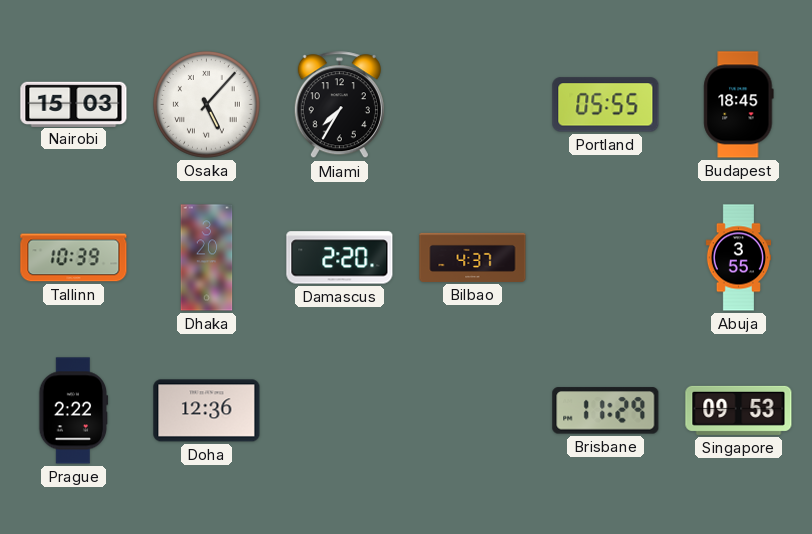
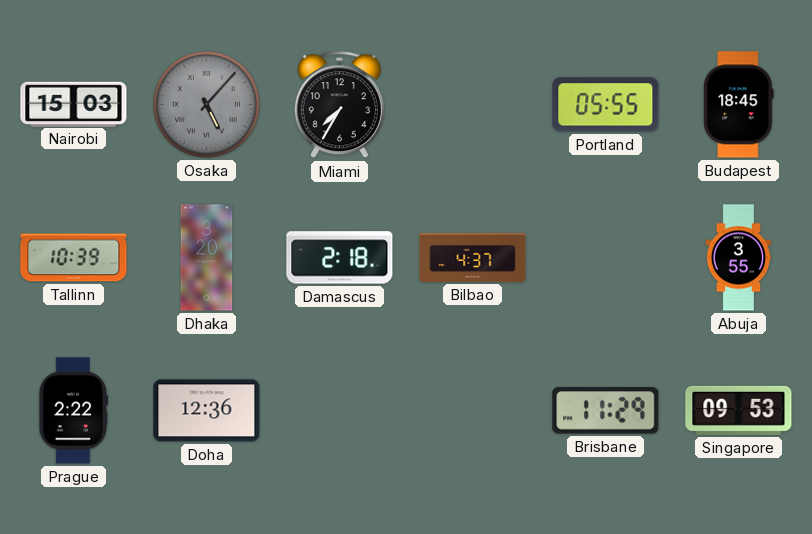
Osaka dial: white -> grey (207, 105)
Damascus: 2:20 -> 2:18 (340, 258)
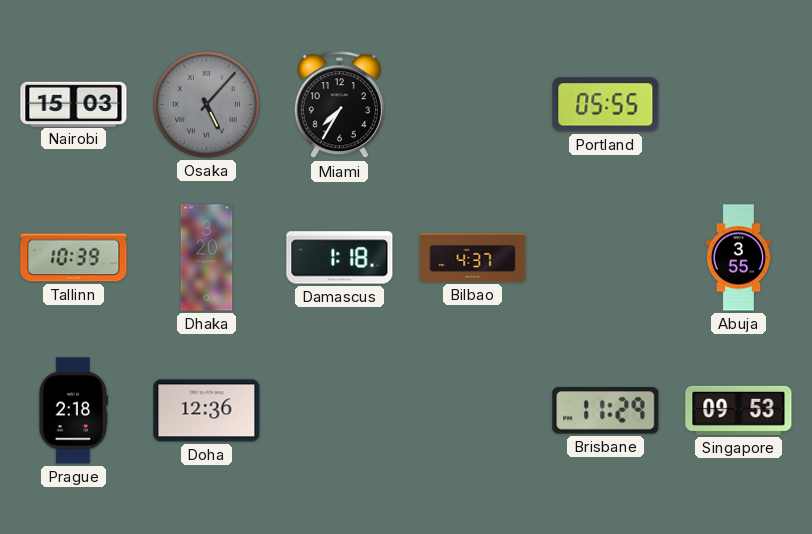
Budapest: 18:45 -> none (739, 105)
Damascus: 2:18 -> 1:18 (340, 258)
Prague: 2:22 -> 2:18 (74, 411)
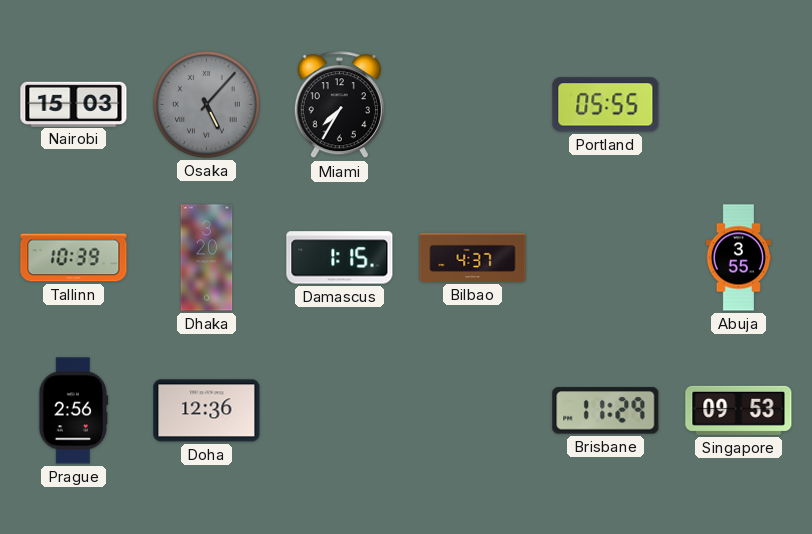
Damascus: 1:18 -> 1:15 (340, 258)
Prague: 2:18 -> 2:56 (74, 411)
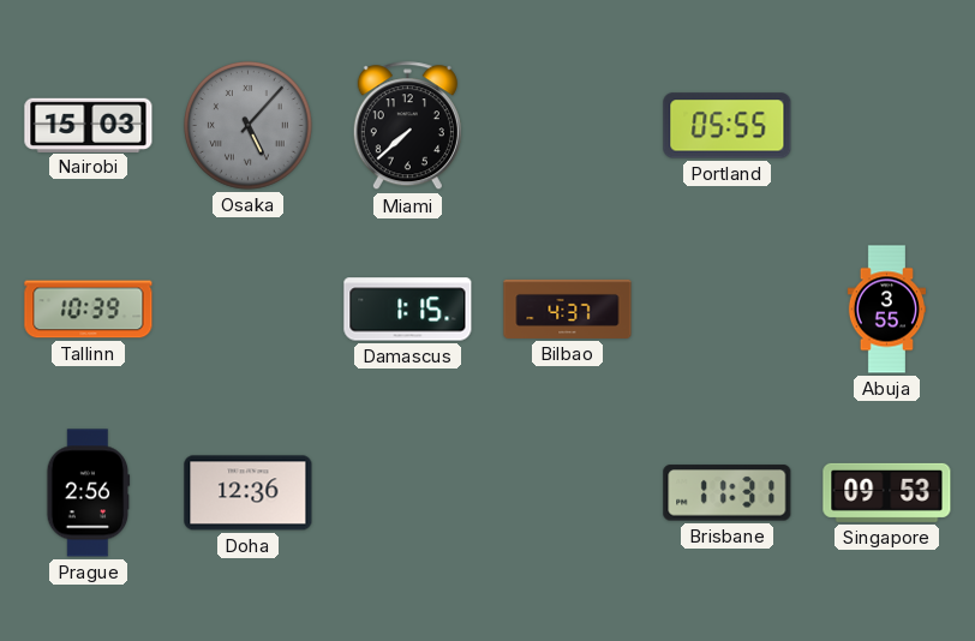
Miami: 7:35 -> 7:38 (407, 126)
Dhaka: 3:20 -> none (207, 258)
Brisbane: 11:29 -> 11:31 (728, 493)
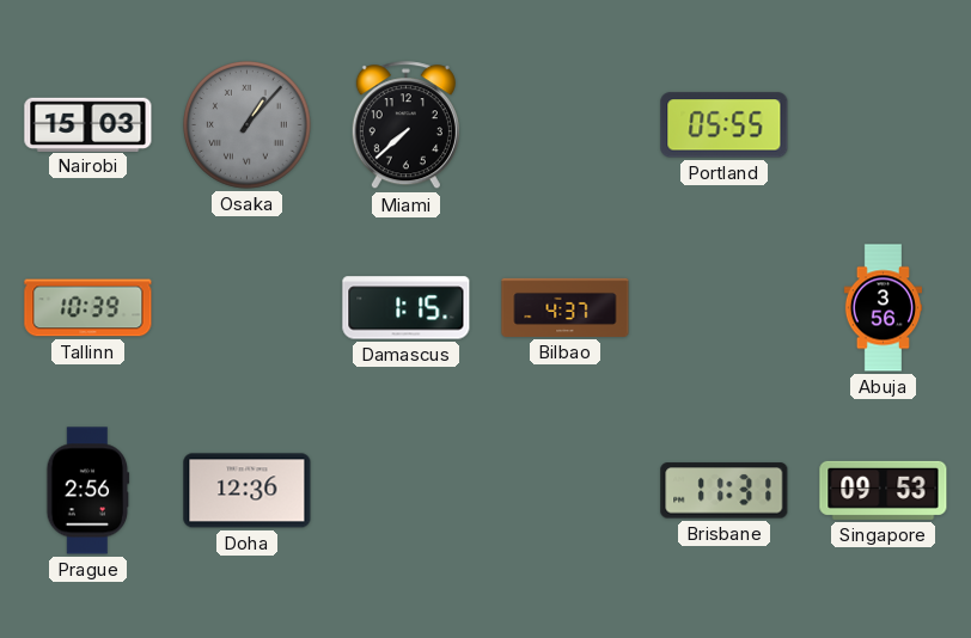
Osaka: 5:07 -> 1:07 (248, 125)
Abuja: 3:55 -> 3:56 (884, 308)
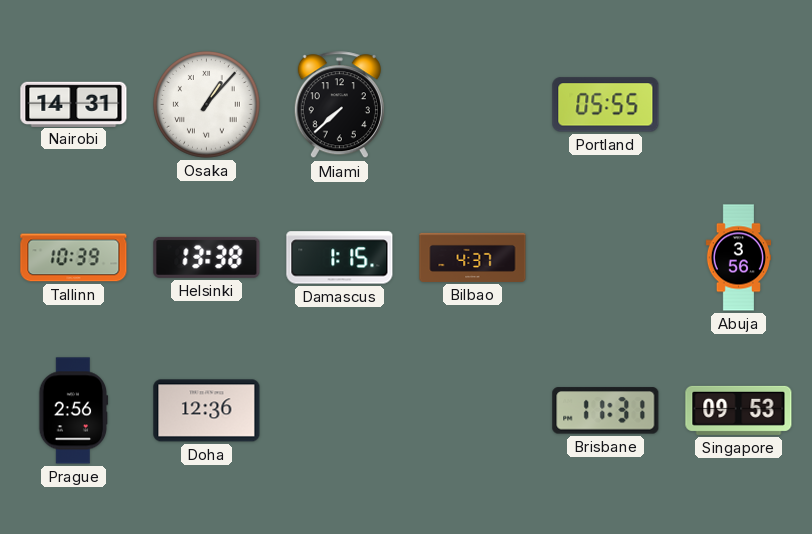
Nairobi: 15:03 -> 14:31 (74, 104)
Osaka dial: grey -> white (207, 105)
Helsinki: none -> 13:38 (207, 257)
